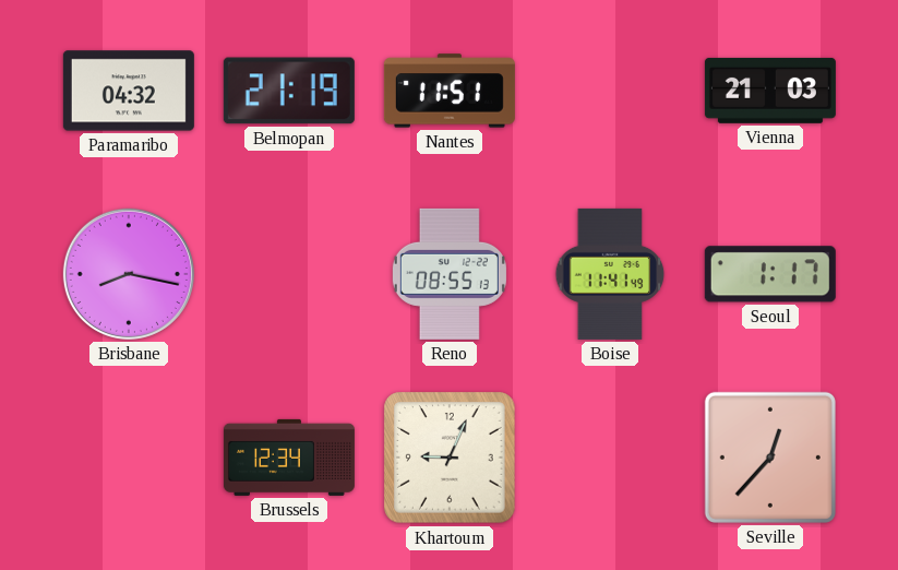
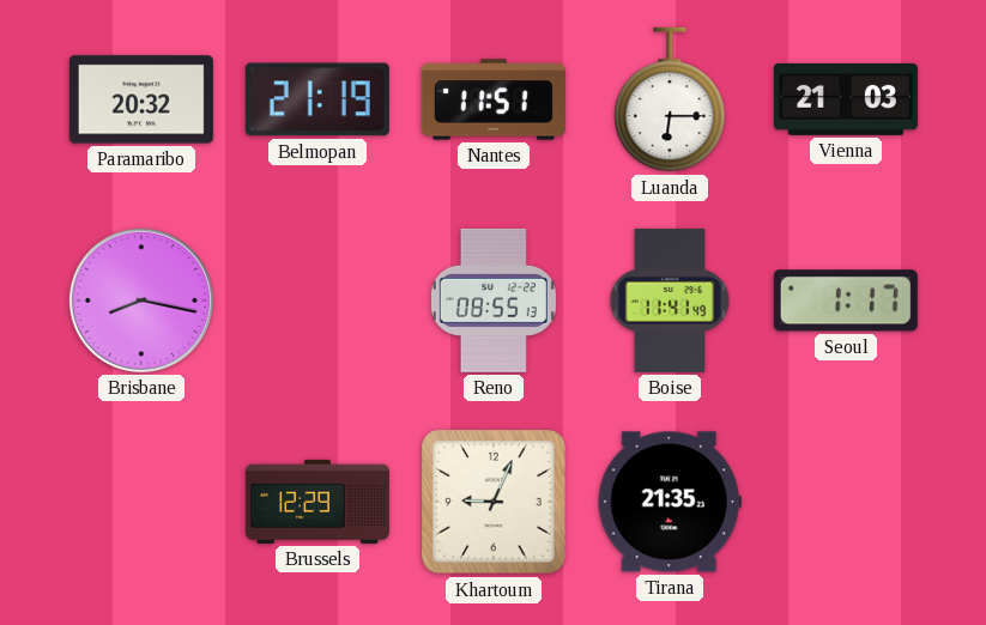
Paramaribo: 04:32 -> 20:32 (141, 99)
Luanda: none -> 6:15 (670, 99)
Brussels: 12:34 -> 12:29 (317, 502)
Tirana: none -> 21:35 (670, 502)
Seville: 12:37 -> none (770, 458)
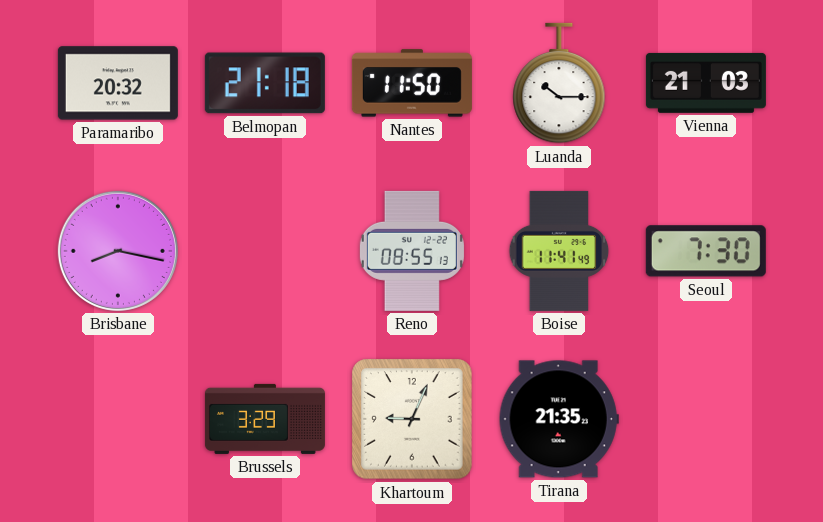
Belmopan: 21:19 -> 21:18 (265, 83)
Nantes: 11:51 -> 11:50 (412, 83)
Luanda: 6:15 -> 10:15 (559, 83)
Seoul: 1:17 -> 7:30 (706, 251)
Brussels: 12:29 -> 3:29 (265, 419)
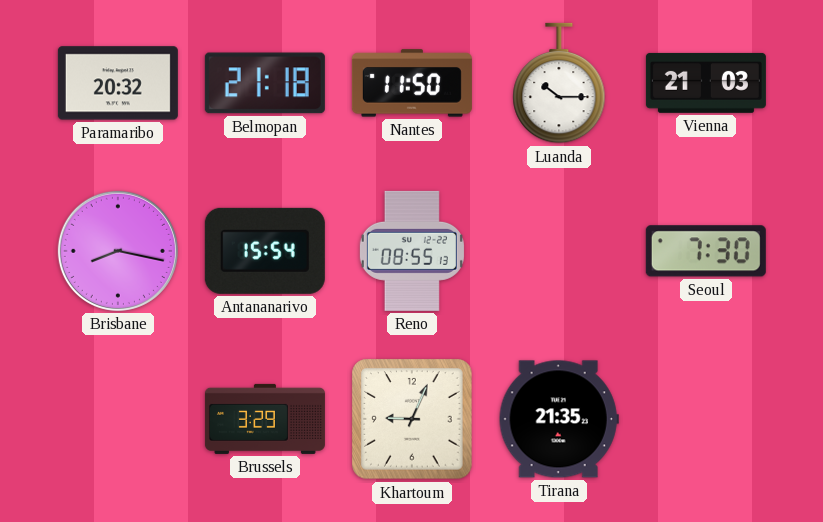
Antananarivo: none -> 15:54 (265, 251)
Boise: 11:41 -> none (559, 251)
